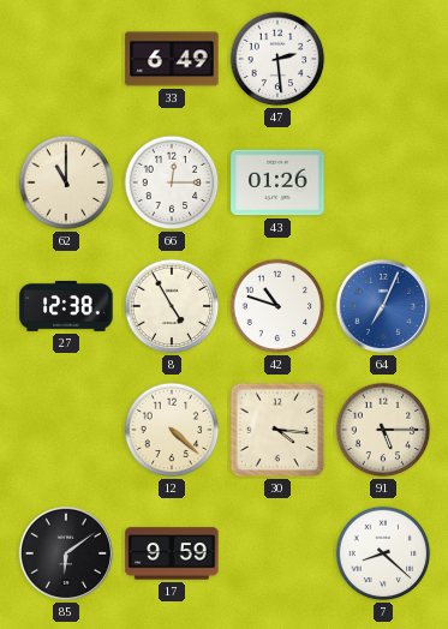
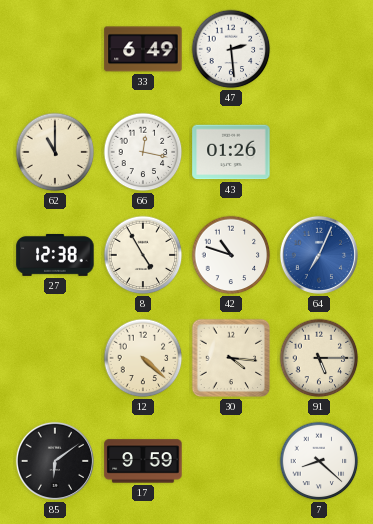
66: 12:15 -> 12:17 (143, 152)
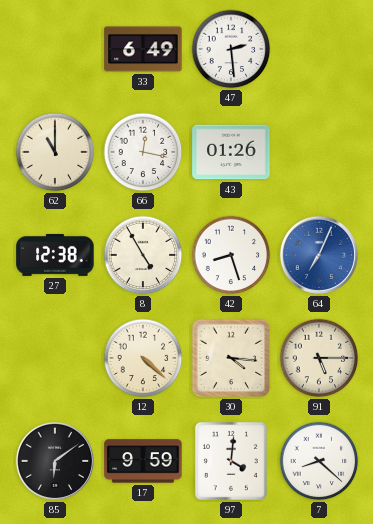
42: 10:48 -> 8:27 (231, 255)
97: none -> 4:01 (231, 461)
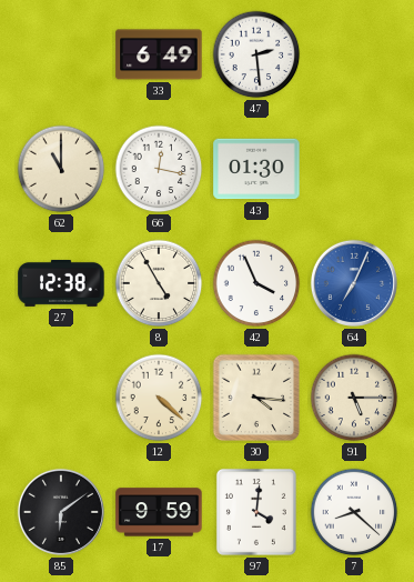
43: 01:26 -> 01:30 (256, 169)
42: 8:27 -> 3:56 (256, 283)
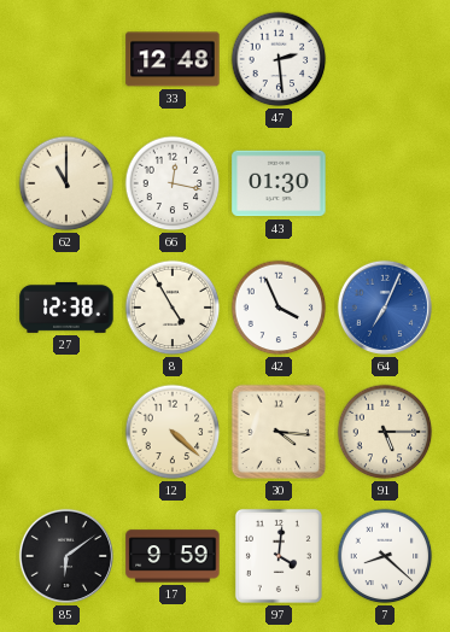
33: 6:49 -> 12:48 (173, 59)
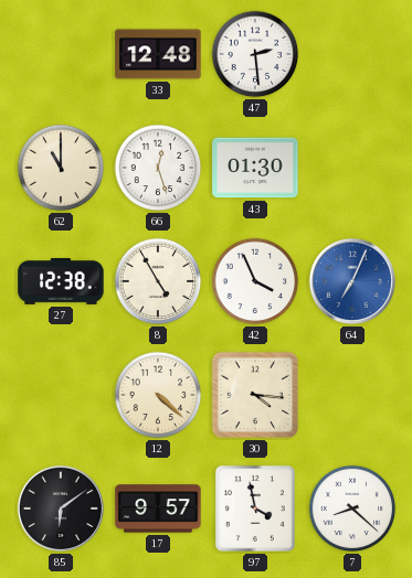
66: 12:17 -> 12:27 (158, 168)
91: 5:15 -> none (385, 432)
17: 9:59 -> 9:57 (158, 509)
97: 4:01 -> 3:58 (255, 509)
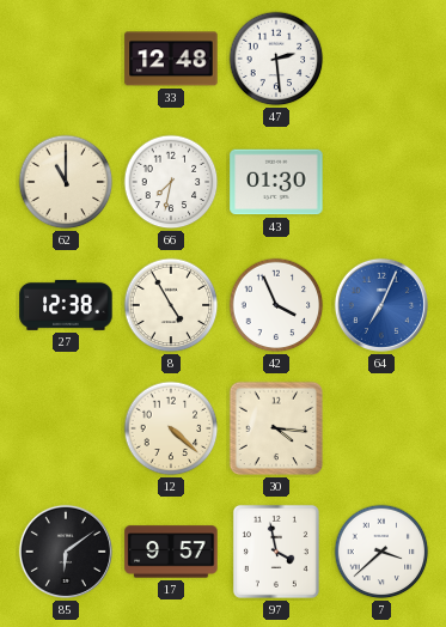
66: 12:27 -> 7:32 (171, 182)
7: 8:22 -> 3:38 (381, 552)
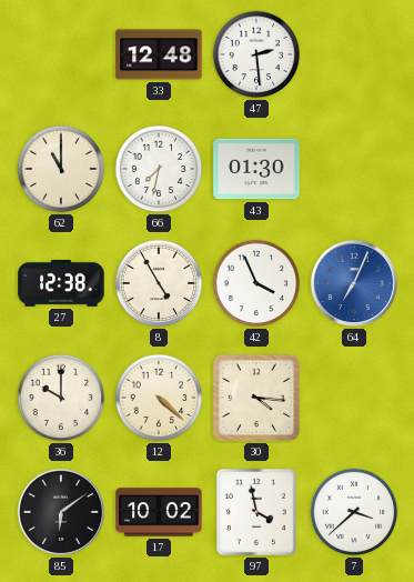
36: none -> 10:00 (61, 398)
17: 9:57 -> 10:02 (159, 512)
